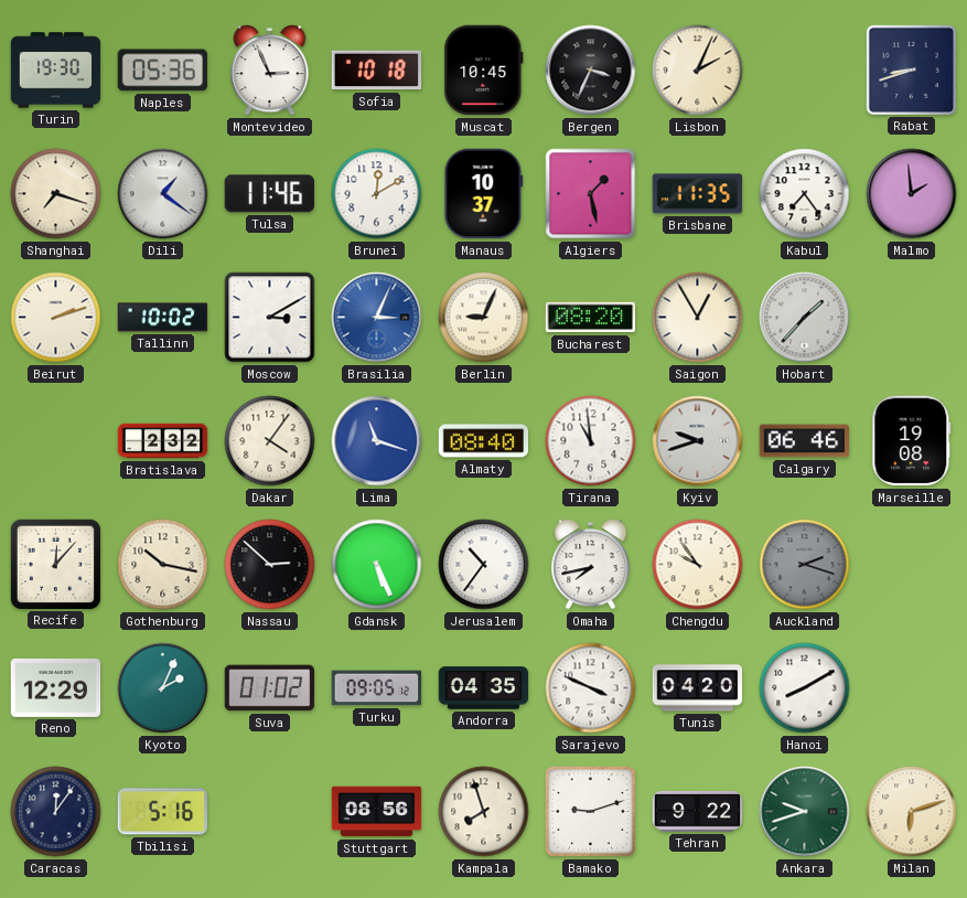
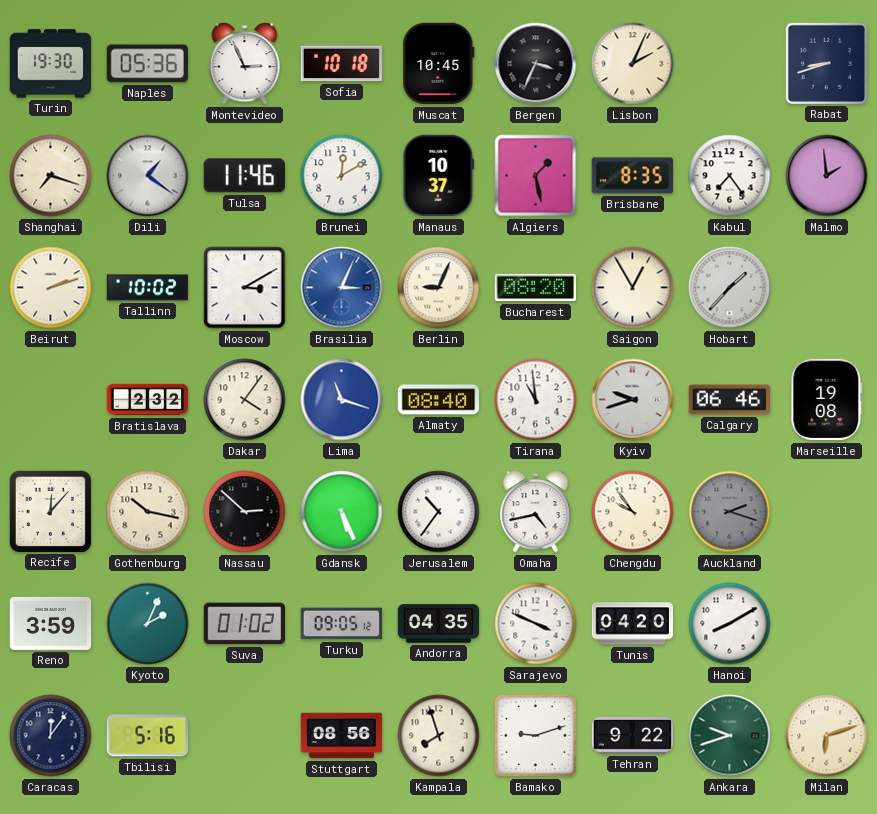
Brisbane: 11:35 -> 8:35 (633, 176)
Omaha: 7:43 -> 4:43 (536, 512)
Reno: 12:29 -> 3:59 (51, 623)
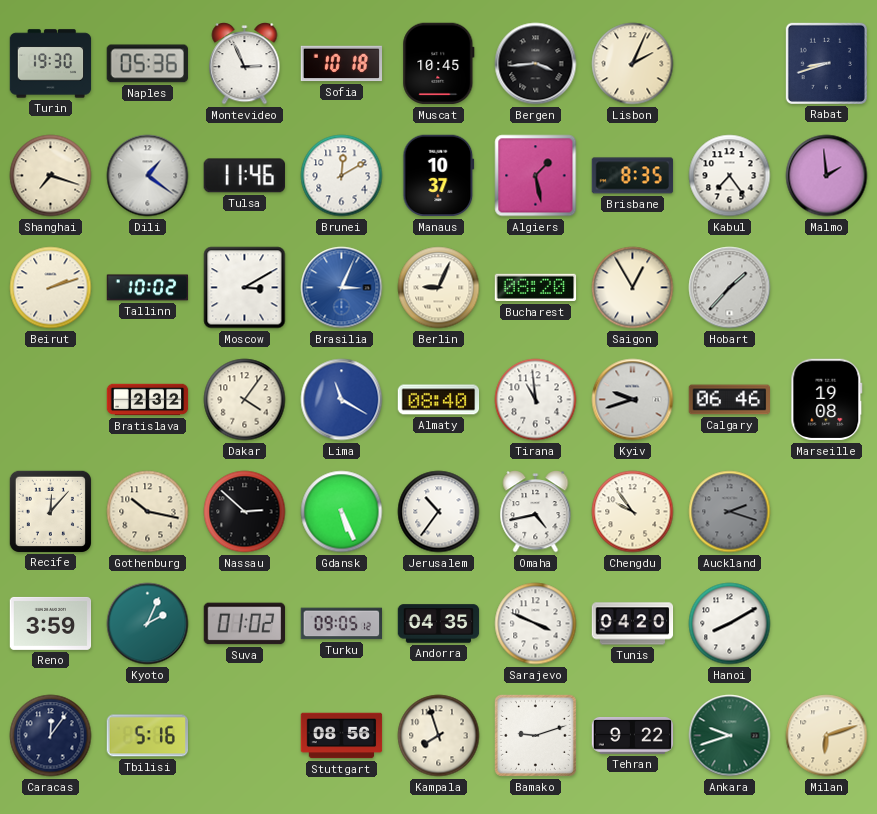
Bergen: 3:34 -> 3:44 (536, 64)
Lima: 11:18 -> 11:20 (342, 400)
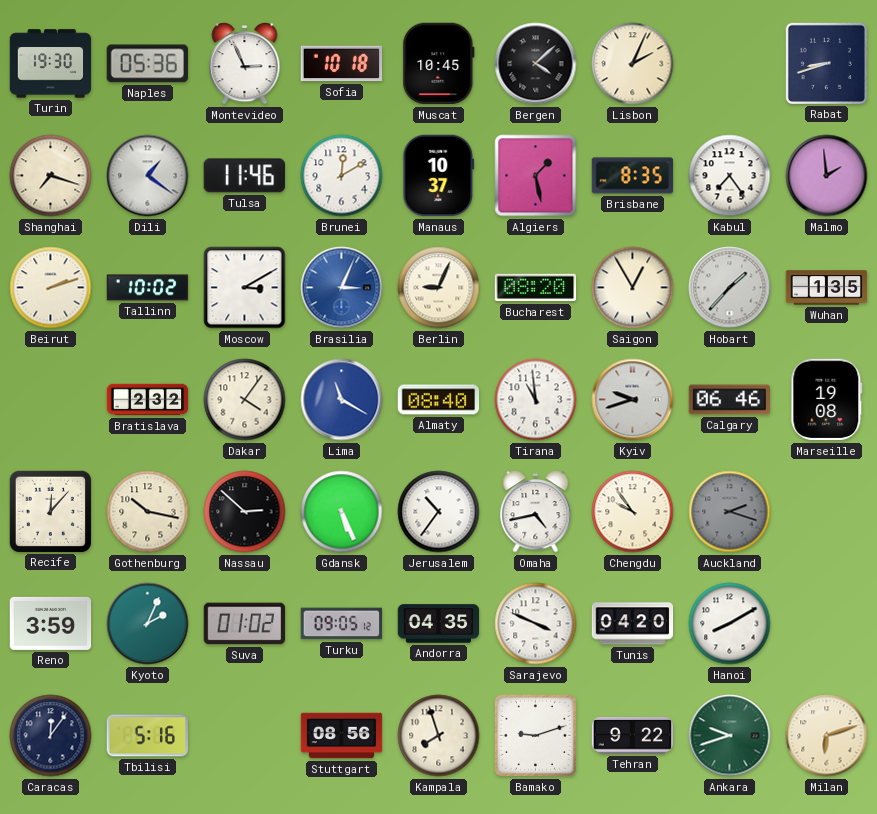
Bergen: 3:44 -> 4:08 (536, 64)
Wuhan: none -> 1:35 (827, 288)
